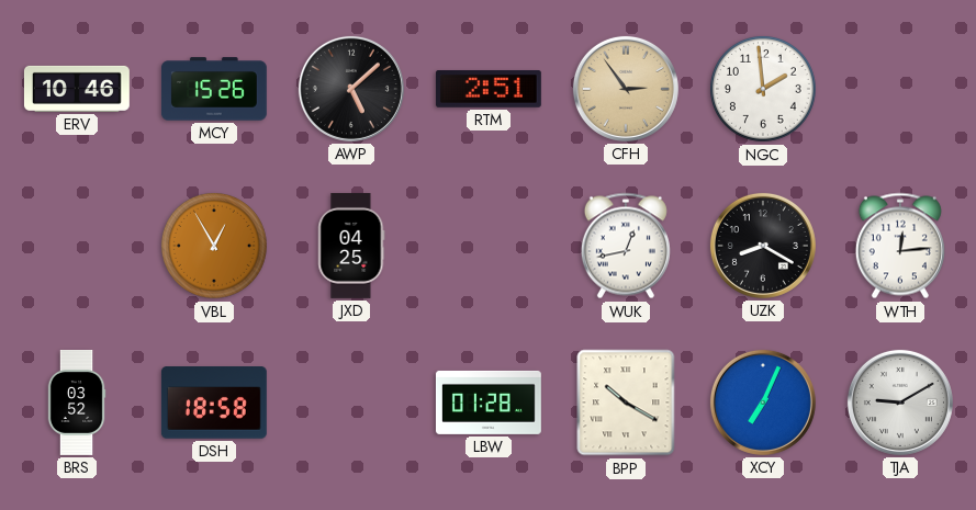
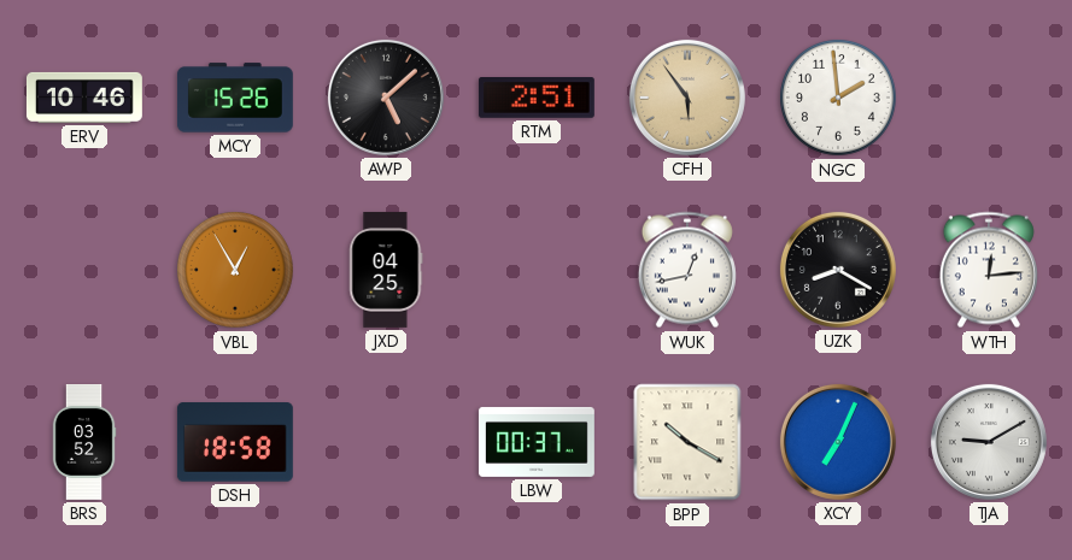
CFH: 2:54 -> 5:54 (687, 98)
LBW: 01:28 -> 00:37 (537, 442)
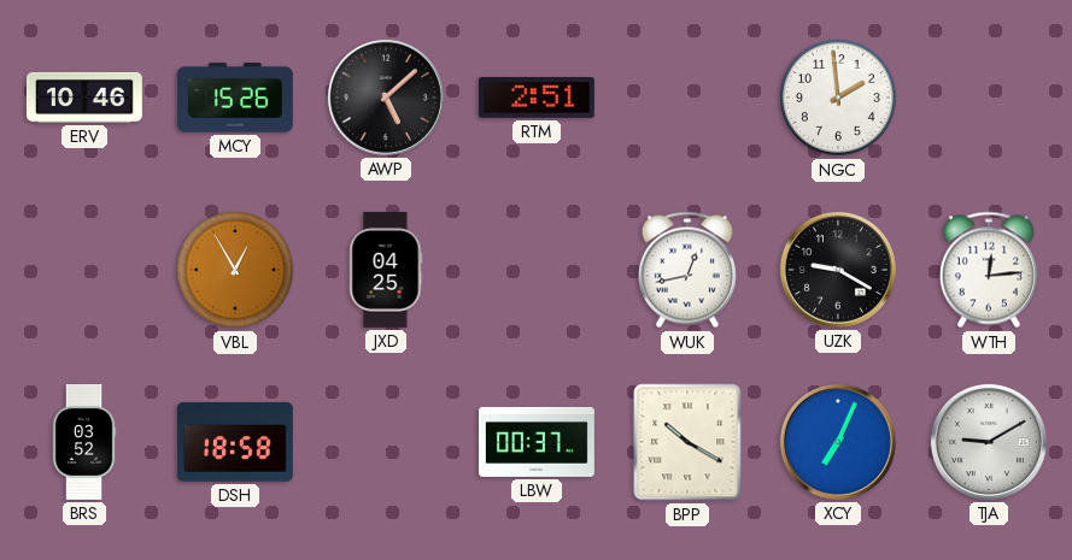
CFH: 5:54 -> none (687, 98)
UZK: 8:20 -> 9:20 (838, 270)
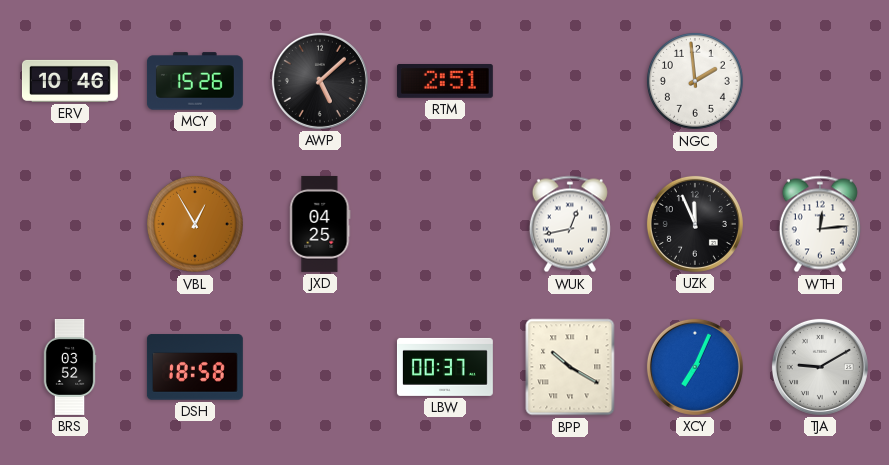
UZK: 9:20 -> 11:56 (695, 224)
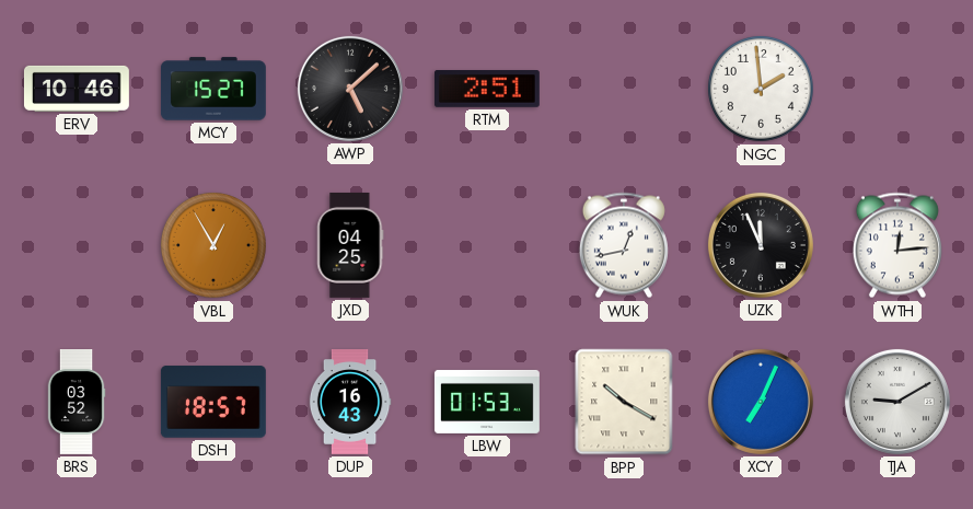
MCY: 15:26 -> 15:27 (213, 89)
DSH: 18:58 -> 18:57 (213, 402)
DUP: none -> 16:43 (350, 403)
LBW: 00:37 -> 01:53 (487, 402)
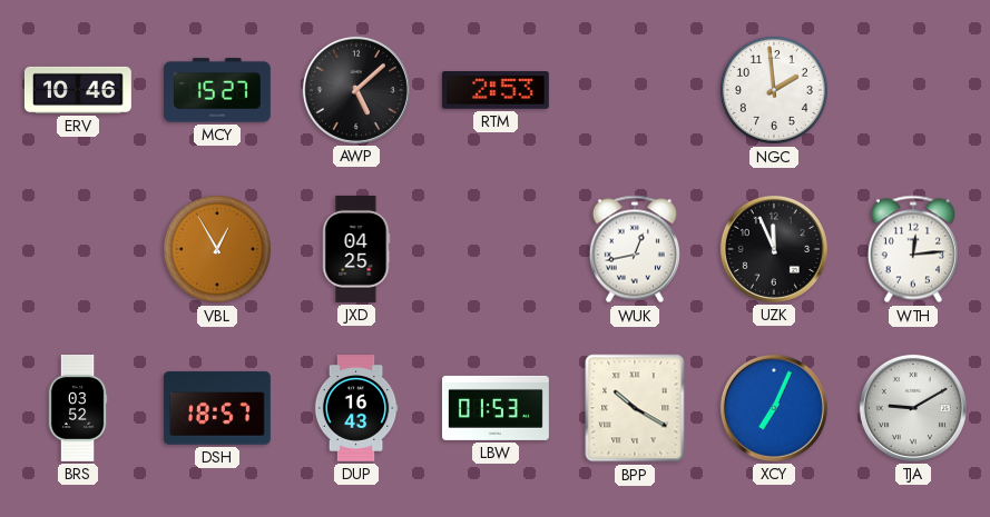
RTM: 2:51 -> 2:53 (496, 91)
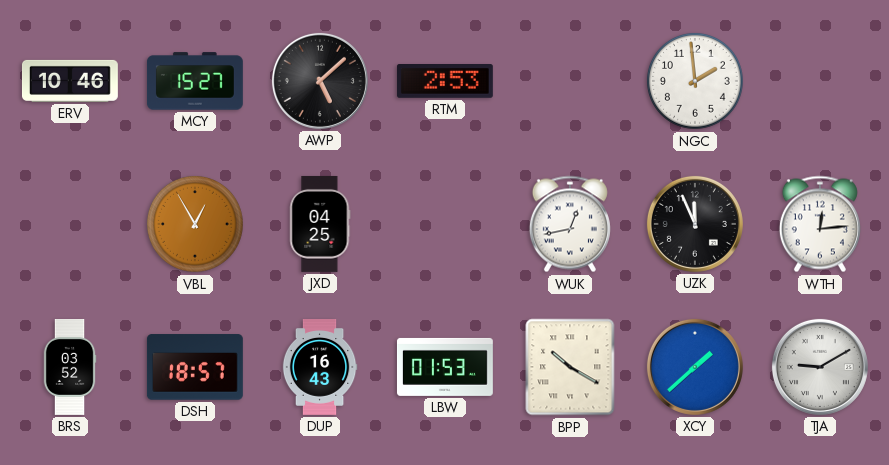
XCY: 7:04 -> 1:38 (695, 367)
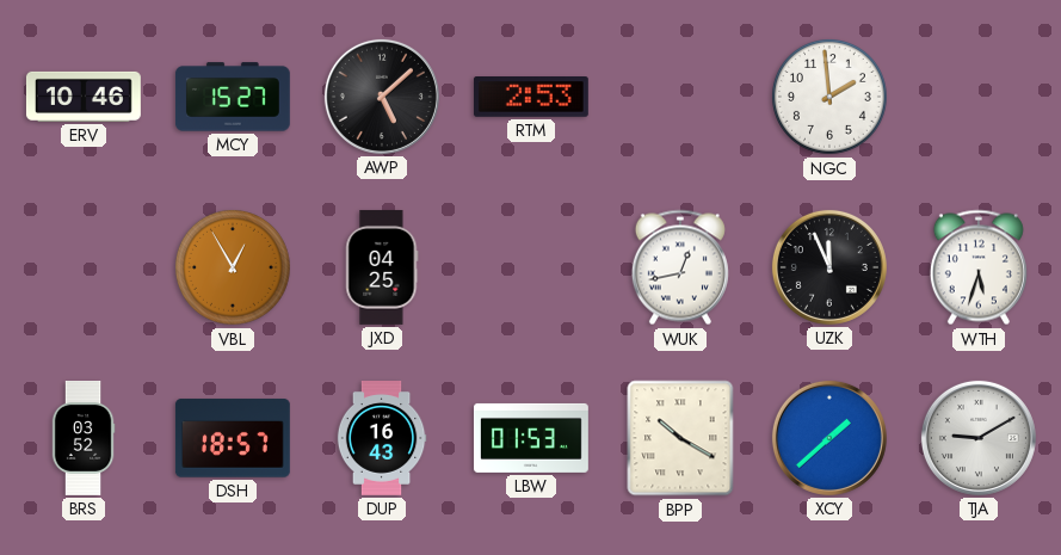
WTH: 12:14 -> 5:33 (979, 267)
